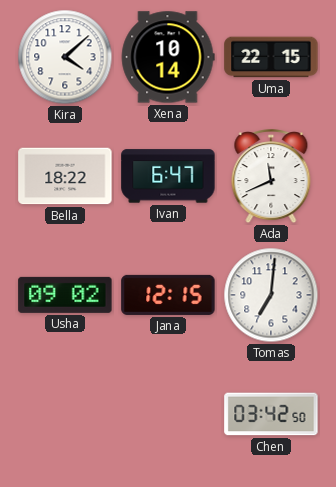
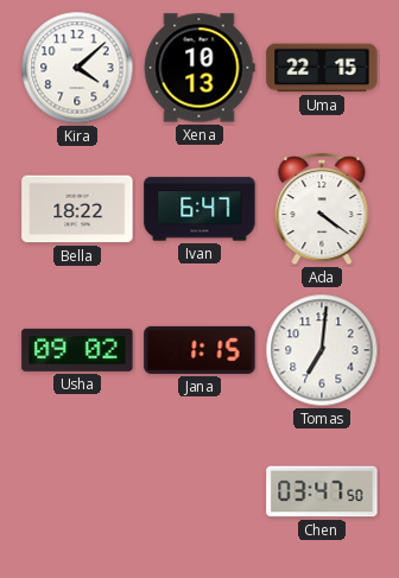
Xena: 10:14 -> 10:13 (199, 68)
Ada: 11:41 -> 4:21 (322, 210)
Jana: 12:15 -> 1:15 (199, 350)
Chen: 03:42 -> 03:47 (322, 491)
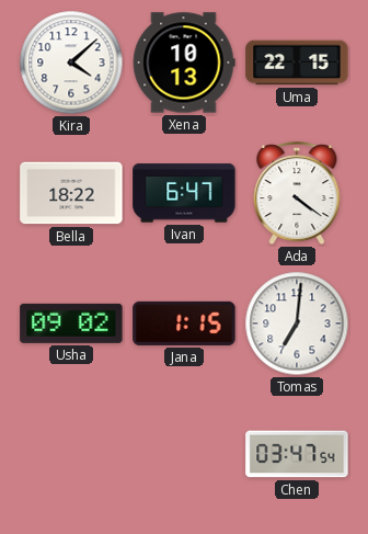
Chen: 03:47:50 -> 03:47:54 (297, 454)
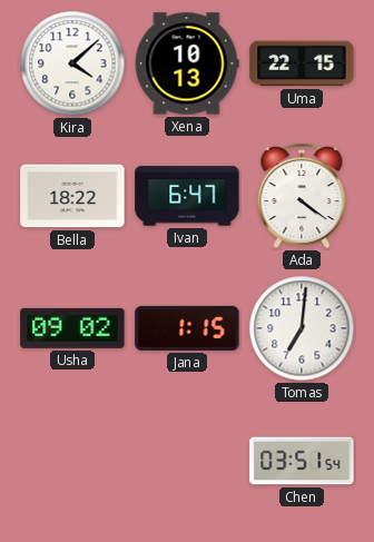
Chen: 03:47 -> 03:51 (302, 461)
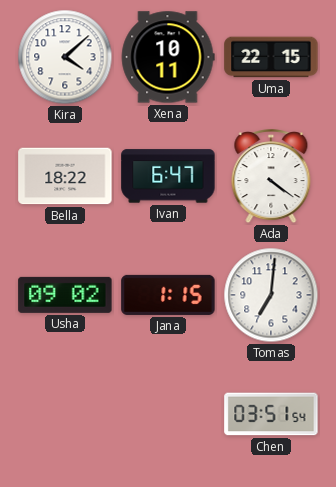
Xena: 10:13 -> 10:11 (168, 57)
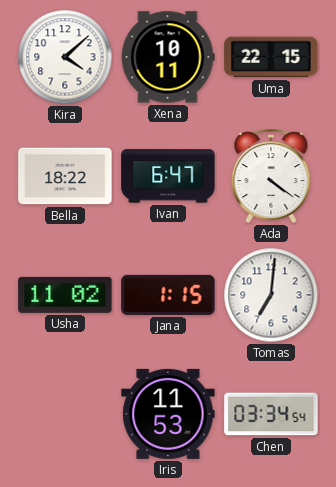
Usha: 09:02 -> 11:02 (65, 295)
Iris: none -> 11:53 (168, 414)
Chen: 03:51 -> 03:34 (271, 414)
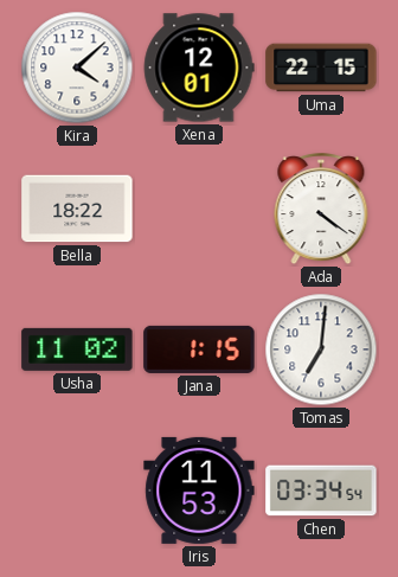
Xena: 10:11 -> 12:01 (199, 68)
Ivan: 6:47 -> none (168, 176)
